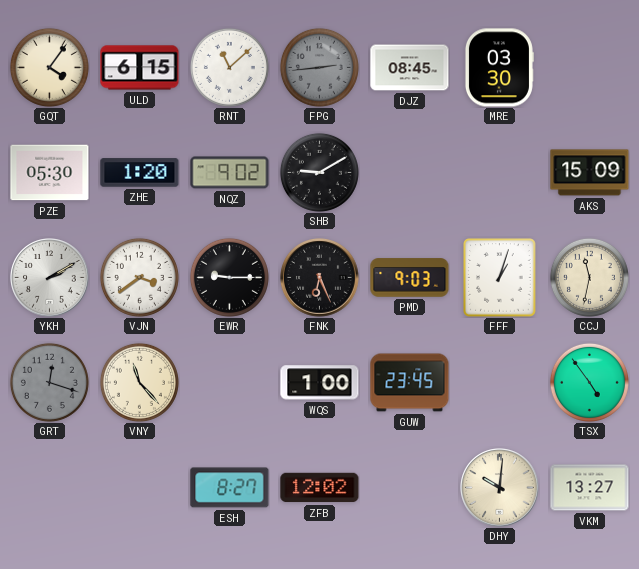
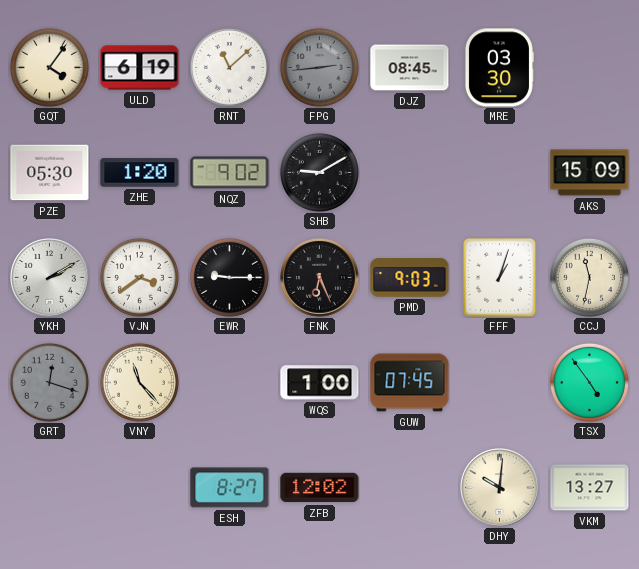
ULD: 6:15 -> 6:19 (140, 68)
GUW: 23:45 -> 07:45 (410, 383)
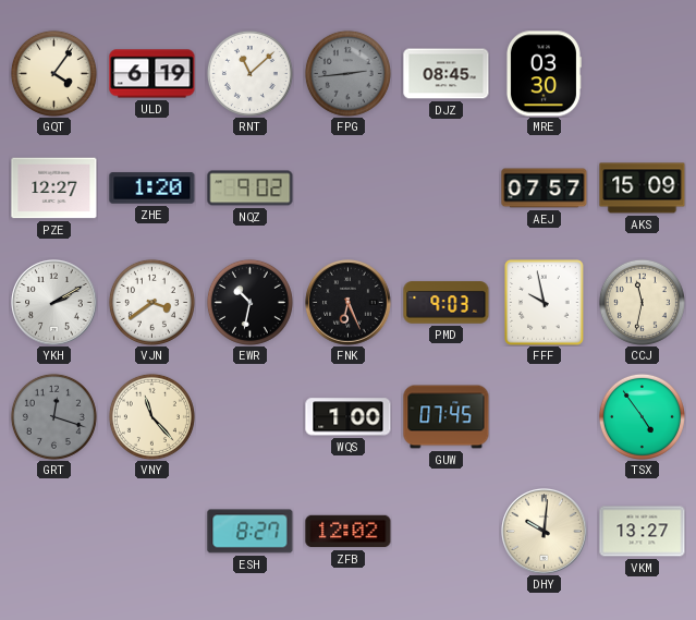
PZE: 05:30 -> 12:27 (54, 189)
SHB: 9:10 -> none (319, 172)
AEJ: none -> 07:57 (545, 189)
EWR: 9:15 -> 10:32 (249, 302)
FFF: 1:03 -> 9:58 (545, 303)
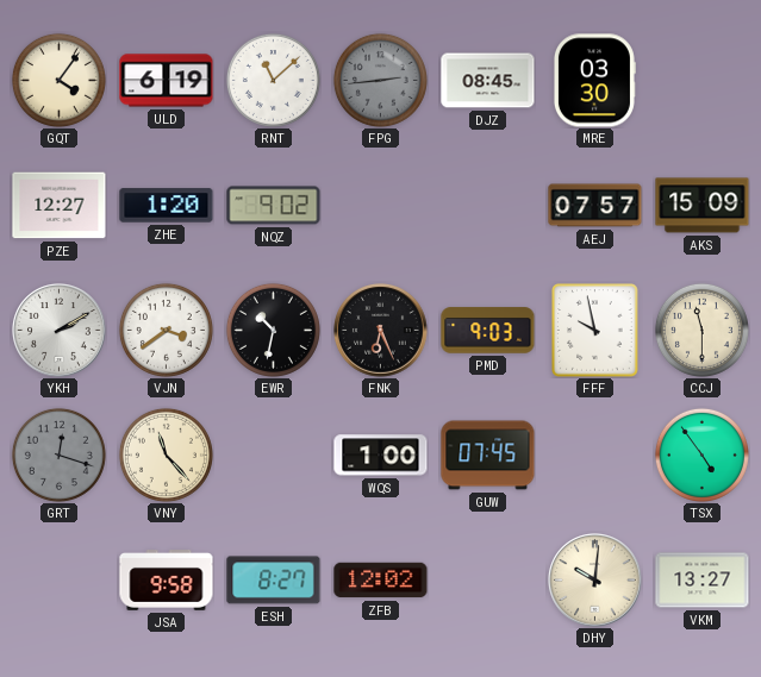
CCJ: 11:32 -> 11:30 (701, 330)
JSA: none -> 9:58 (167, 581)
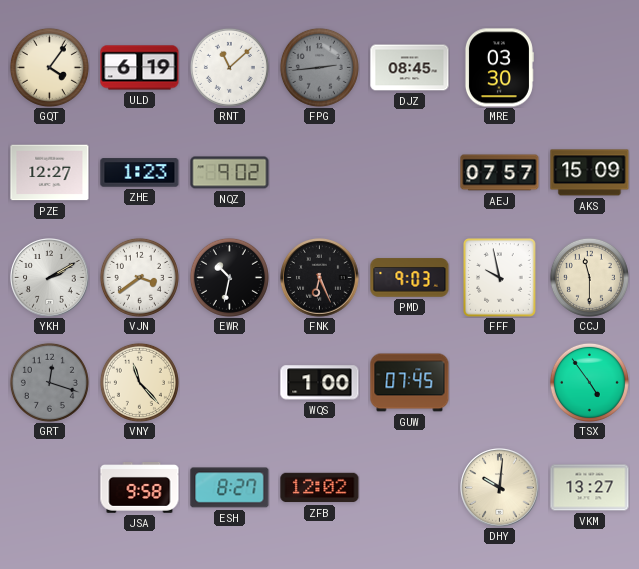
ZHE: 1:20 -> 1:23 (140, 173)
